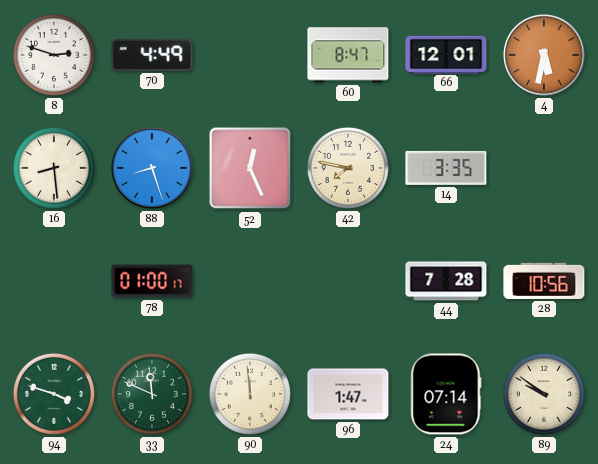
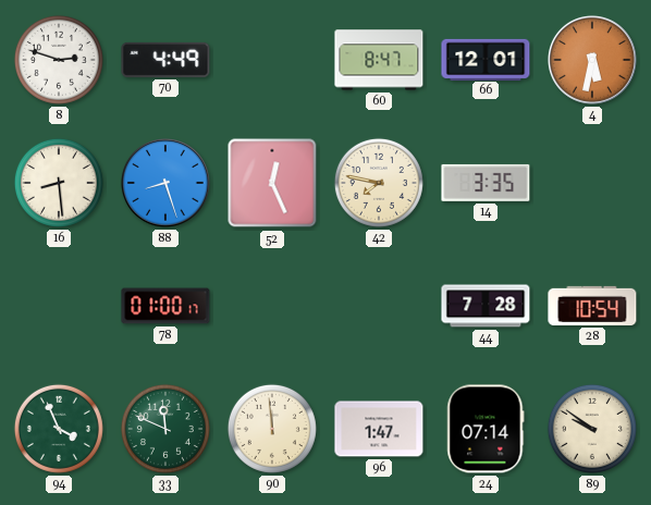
28: 10:56 -> 10:54 (592, 306)
94: 3:48 -> 3:56 (59, 429)
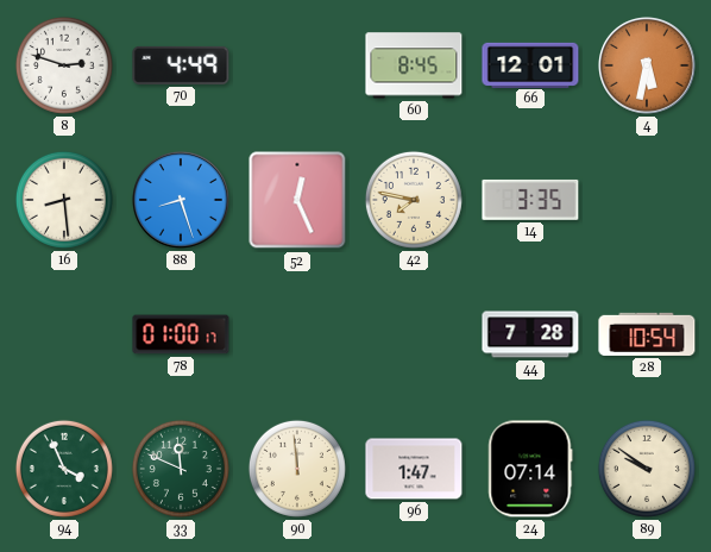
60: 8:47 -> 8:45 (414, 65)
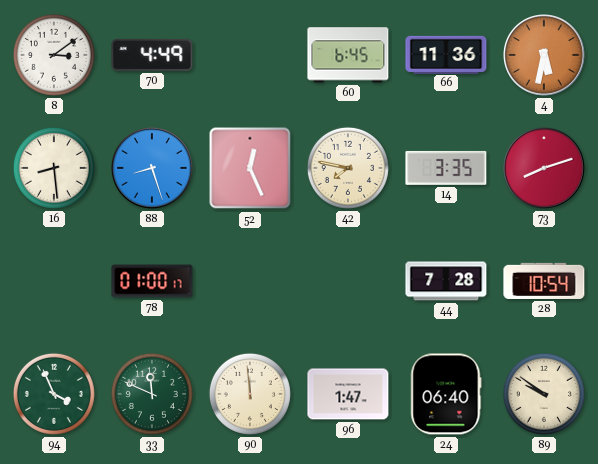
8: 2:48 -> 3:09 (54, 55)
60: 8:45 -> 6:45 (348, 55)
66: 12:01 -> 11:36 (446, 54)
73: none -> 8:12 (545, 169)
24: 07:14 -> 06:40 (446, 394)
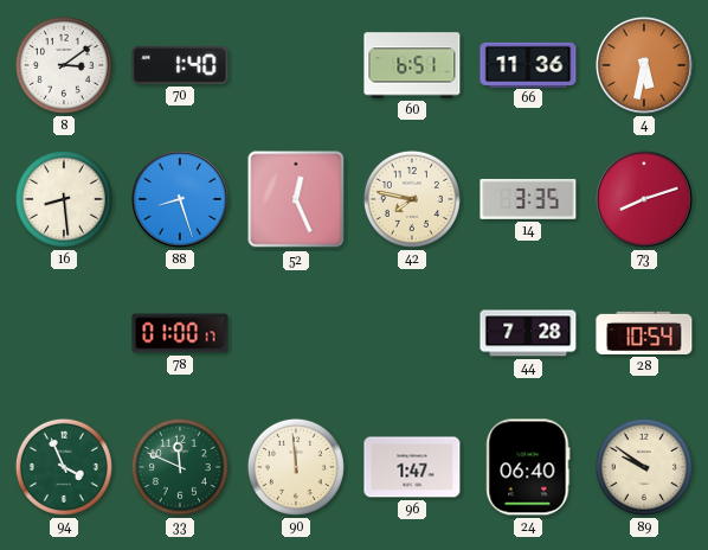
70: 4:49 -> 1:40 (180, 65)
60: 6:45 -> 6:51 (412, 65)
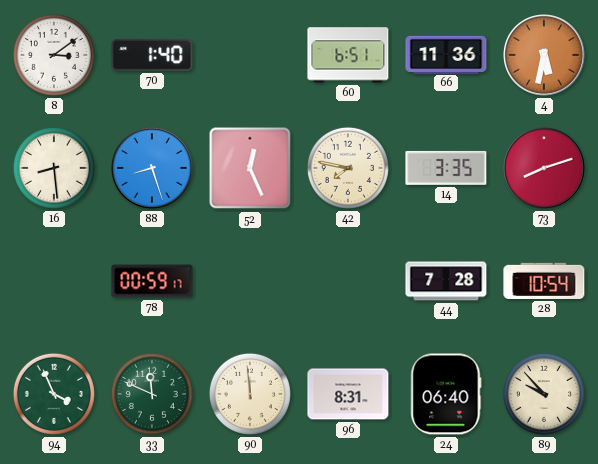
78: 01:00 -> 00:59 (152, 281)
96: 1:47 -> 8:31 (348, 394)
89: 9:51 -> 9:53 (544, 394)
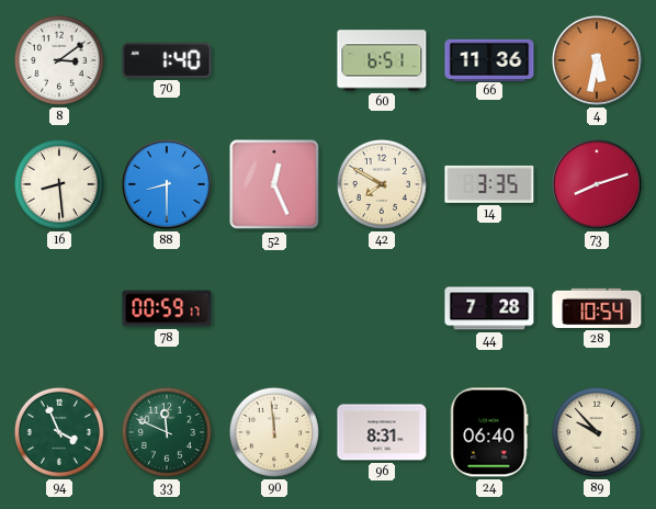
88: 8:27 -> 8:30 (168, 185)
42: 7:47 -> 7:50 (382, 184)
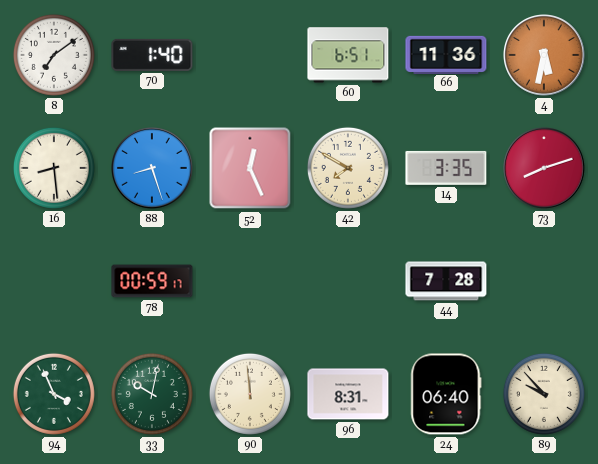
8: 3:09 -> 7:09 (54, 55)
88: 8:30 -> 8:27 (153, 169)
28: 10:54 -> none (597, 308)
33: 11:49 -> 10:02 (152, 394)
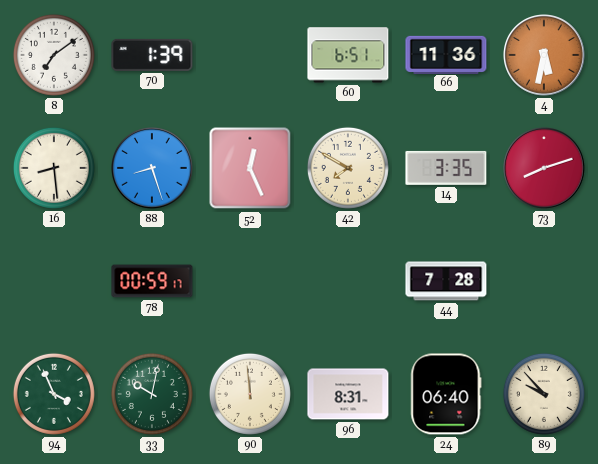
70: 1:40 -> 1:39 (152, 55)
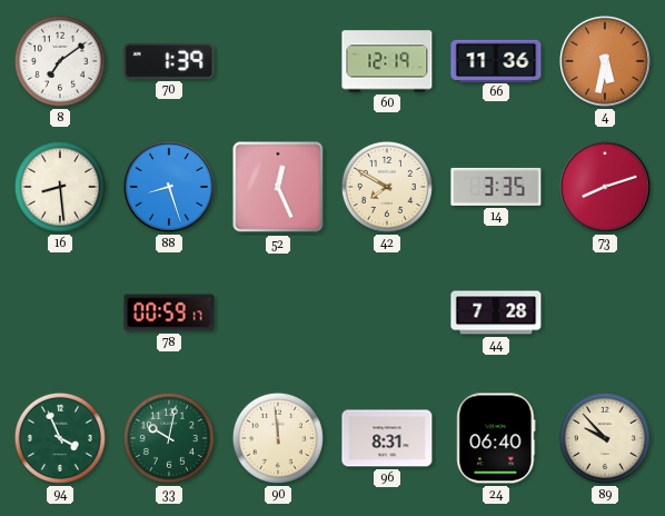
60: 6:51 -> 12:19 (387, 61)
